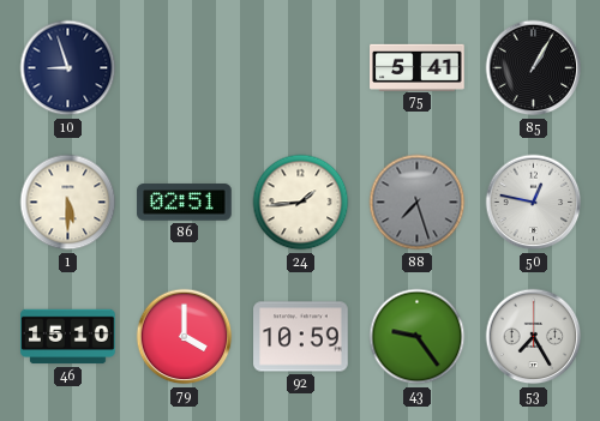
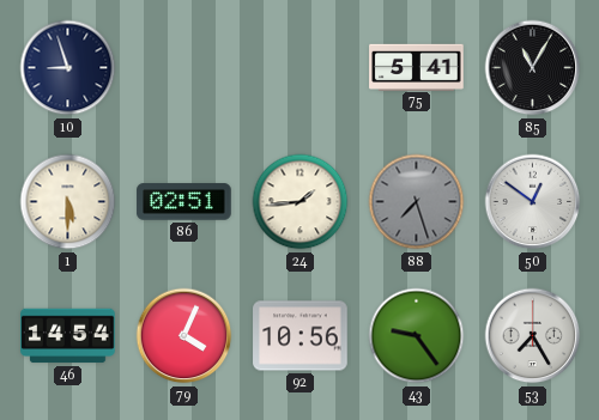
85: 1:05 -> 11:05 (533, 68)
50: 12:47 -> 12:51 (533, 202)
46: 15:10 -> 14:54 (68, 336)
79: 4:00 -> 4:04 (184, 336)
92: 10:59 -> 10:56 (301, 336)
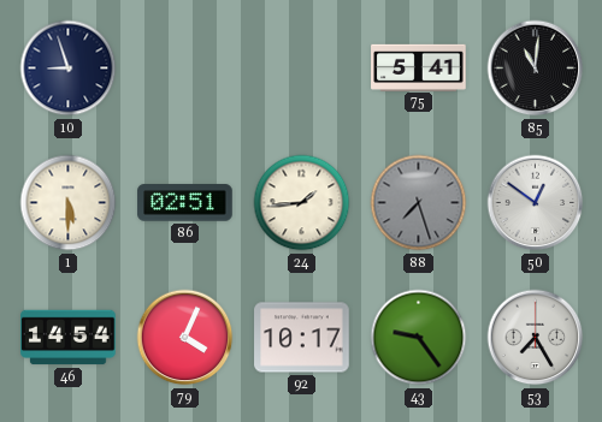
85: 11:05 -> 11:01 (536, 69)
92: 10:56 -> 10:17 (302, 338)
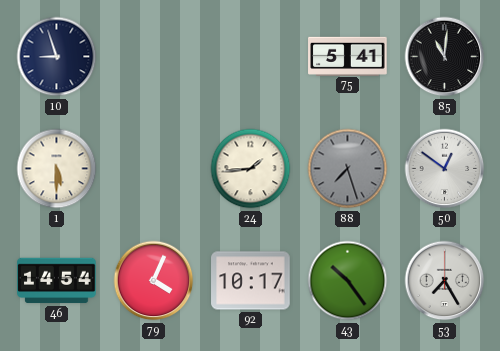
86: 02:51 -> none (185, 203)
43: 9:24 -> 10:24 (348, 281)
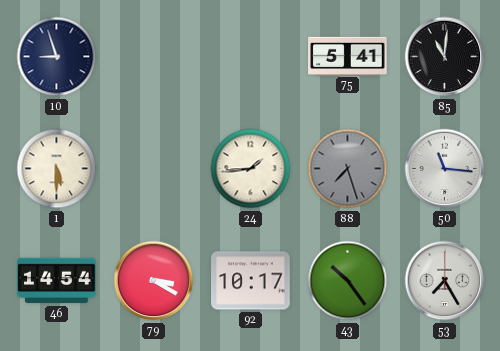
50: 12:51 -> 11:16 (445, 169)
79: 4:04 -> 3:20 (154, 281)
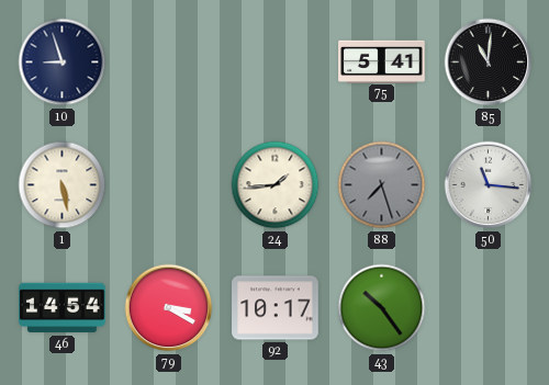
1: 5:30 -> 5:28 (63, 185)
53: 7:25 -> none (445, 281)
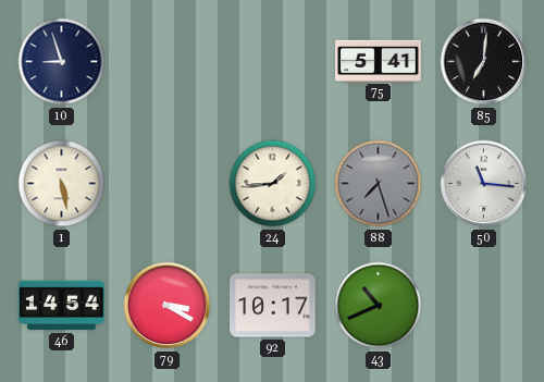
85: 11:01 -> 7:01 (484, 62)
43: 10:24 -> 10:41 (379, 306)
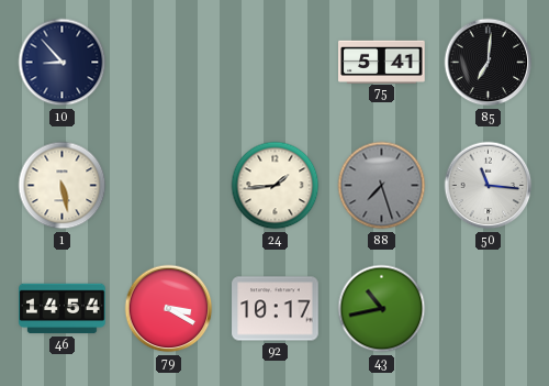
10: 8:57 -> 8:53 (63, 63)
43: 10:41 -> 10:43 (382, 309)
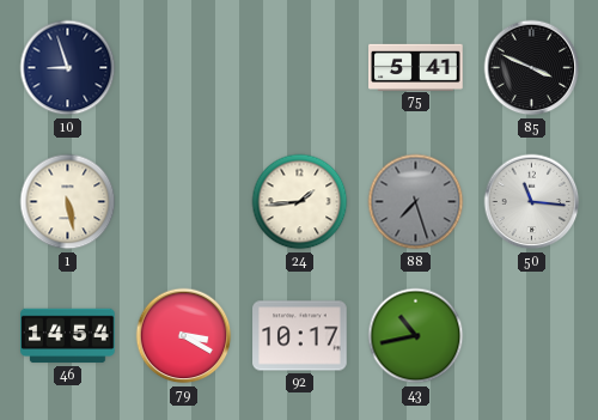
10: 8:53 -> 8:57 (68, 68)
85: 7:01 -> 3:49 (532, 68)
